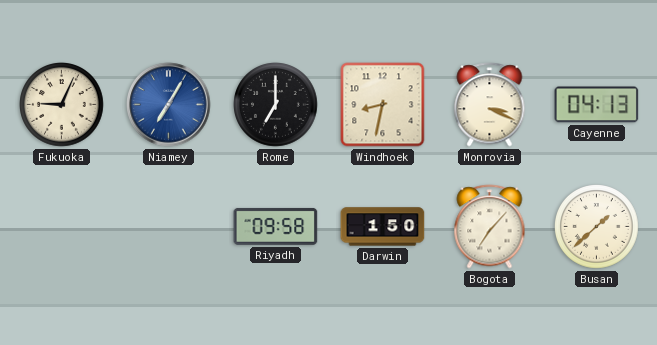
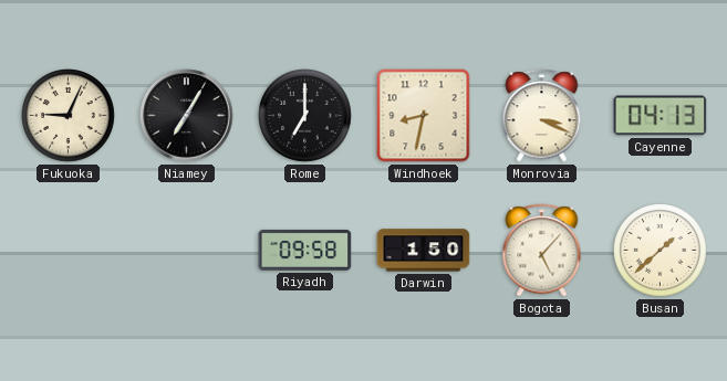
Niamey dial: blue -> black (187, 116)
Bogota: 7:07 -> 5:07 (542, 251)
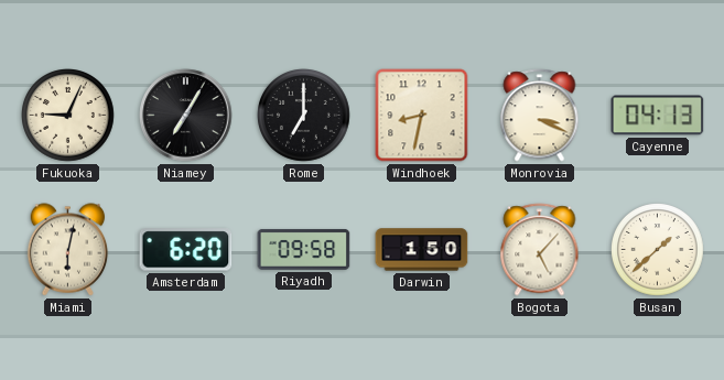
Miami: none -> 6:02 (68, 250)
Amsterdam: none -> 6:20 (186, 250)
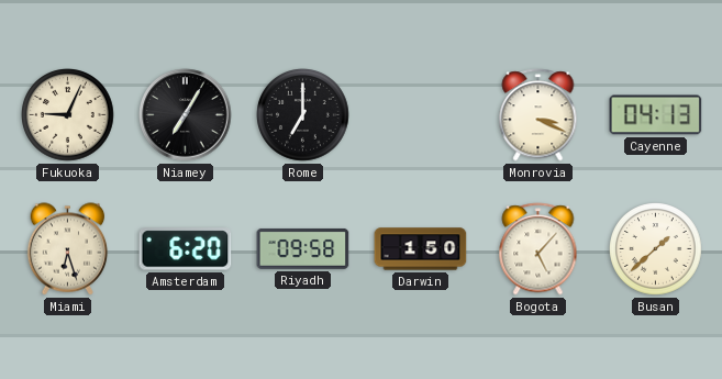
Windhoek: 8:32 -> none (422, 116)
Miami: 6:02 -> 6:27 (68, 249)
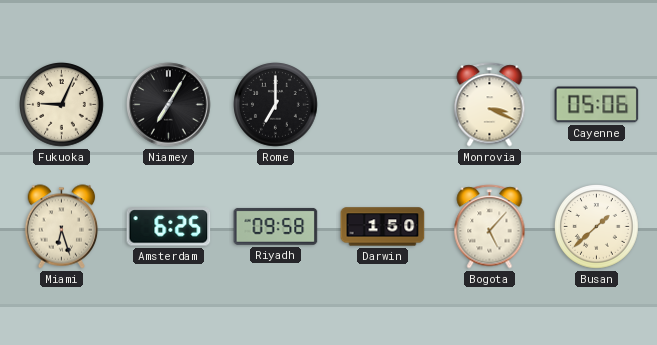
Cayenne: 04:13 -> 05:06 (597, 105)
Amsterdam: 6:20 -> 6:25 (169, 227)
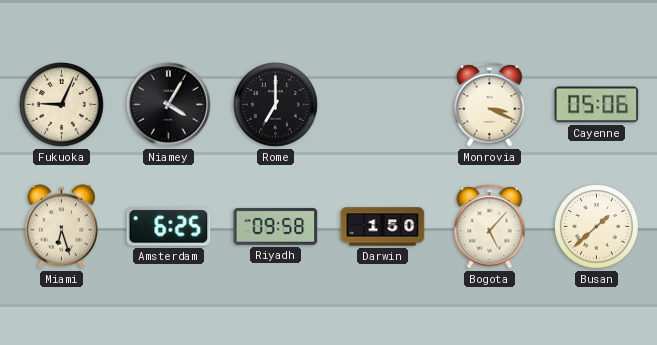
Niamey: 7:05 -> 4:05 (169, 105)
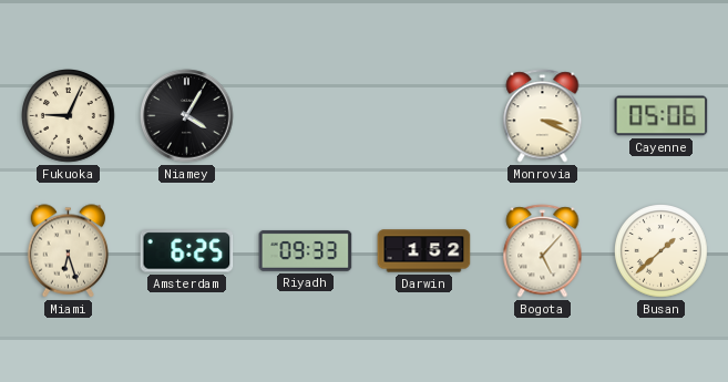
Rome: 7:00 -> none (276, 105)
Riyadh: 09:58 -> 09:33 (306, 250)
Darwin: 1:50 -> 1:52 (424, 251)
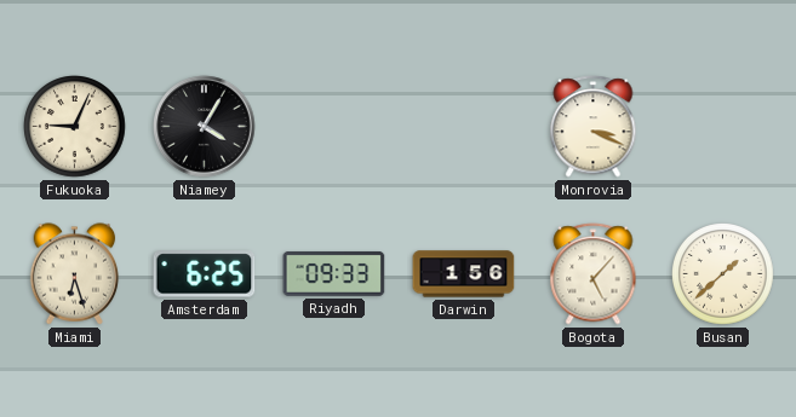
Cayenne: 05:06 -> none (662, 116)
Darwin: 1:52 -> 1:56 (464, 274)
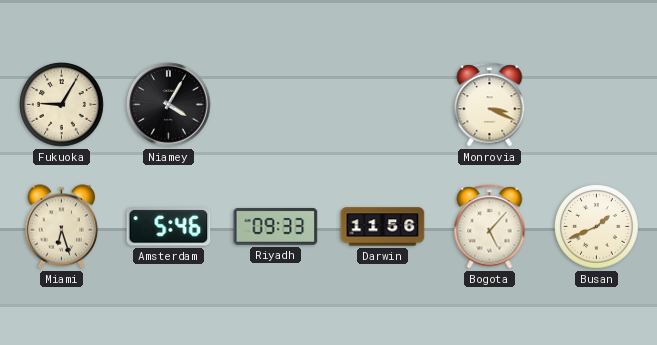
Fukuoka: 9:04 -> 9:05 (62, 105)
Amsterdam: 6:25 -> 5:46 (169, 227)
Darwin: 1:56 -> 11:56 (383, 227)
Busan: 1:38 -> 1:41 (597, 227)
